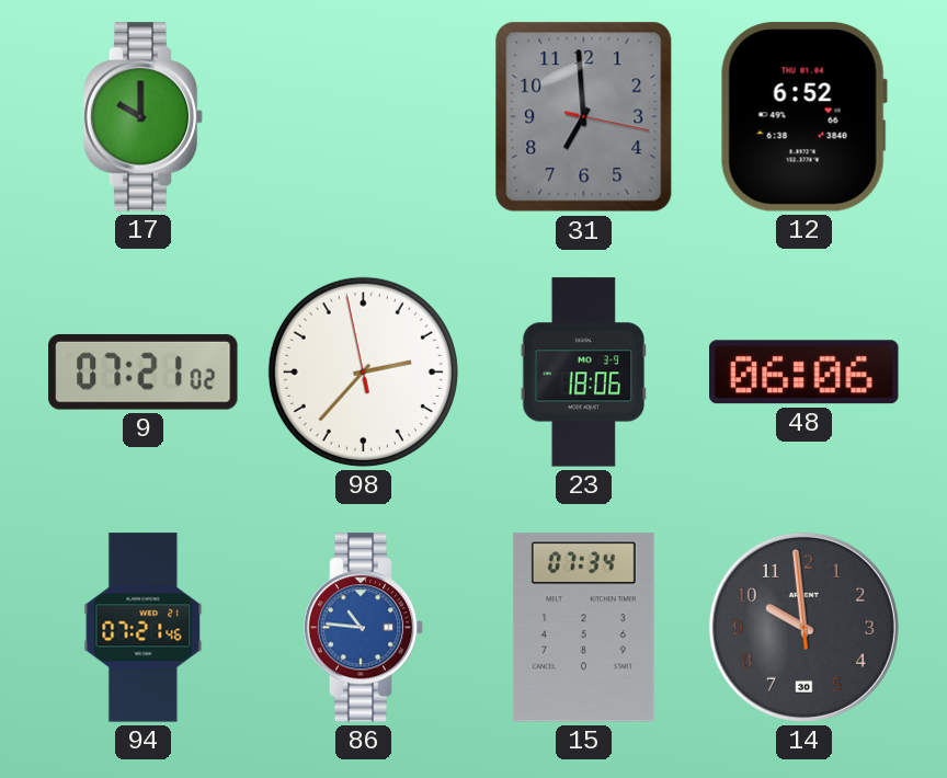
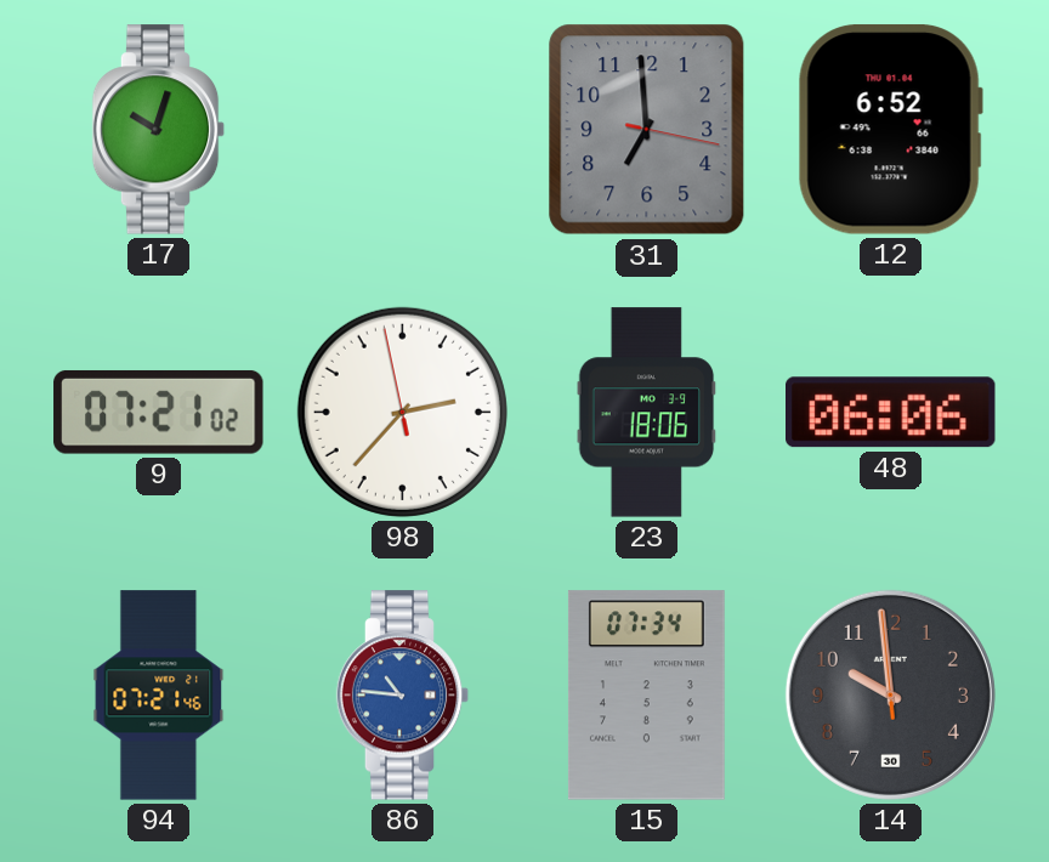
17: 10:00 -> 10:03 (159, 130)
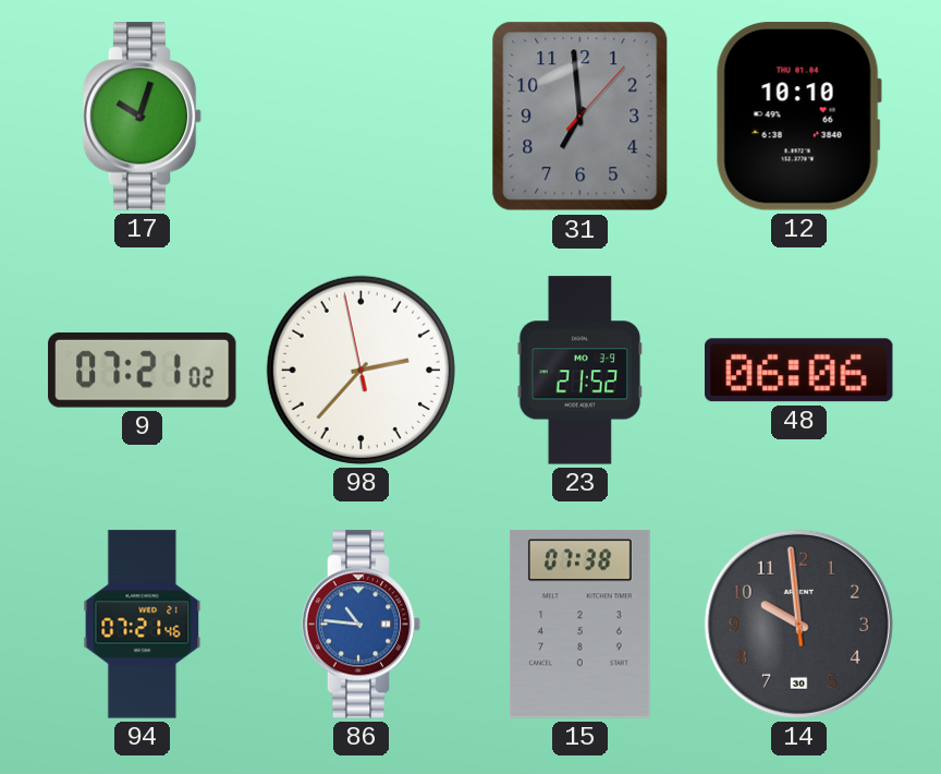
31: 6:59:17 -> 6:59:07 (581, 117)
12: 6:52 -> 10:10 (798, 117)
23: 18:06 -> 21:52 (581, 371)
15: 07:34 -> 07:38 (579, 625)
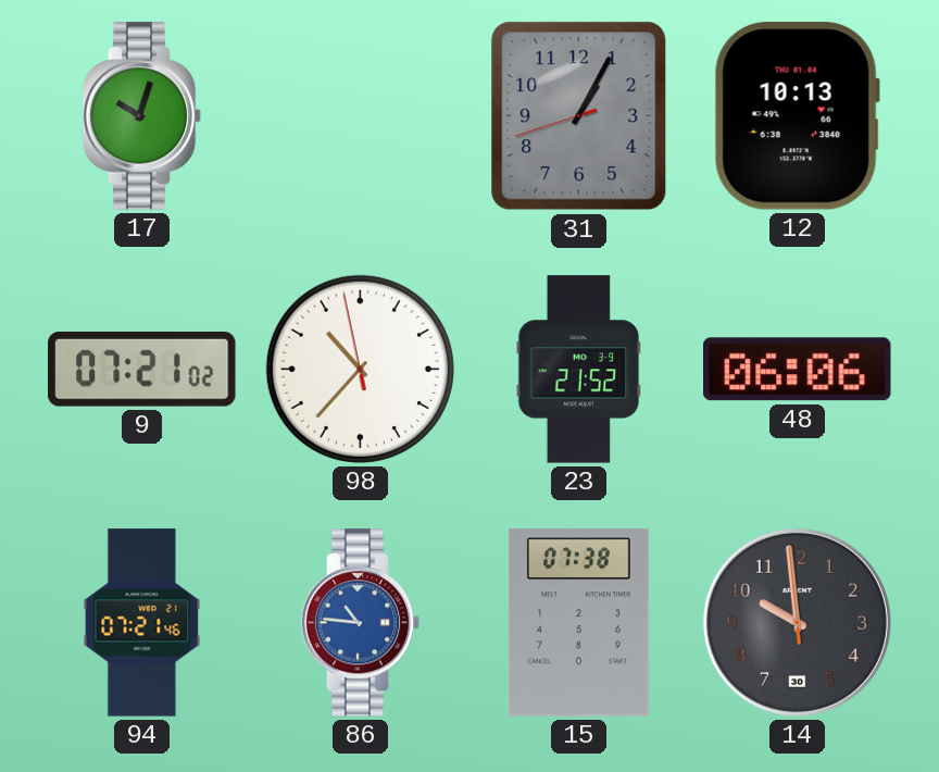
31: 6:59 -> 1:04 (579, 116)
12: 10:10 -> 10:13 (797, 116)
98: 2:36 -> 10:36 (360, 369)
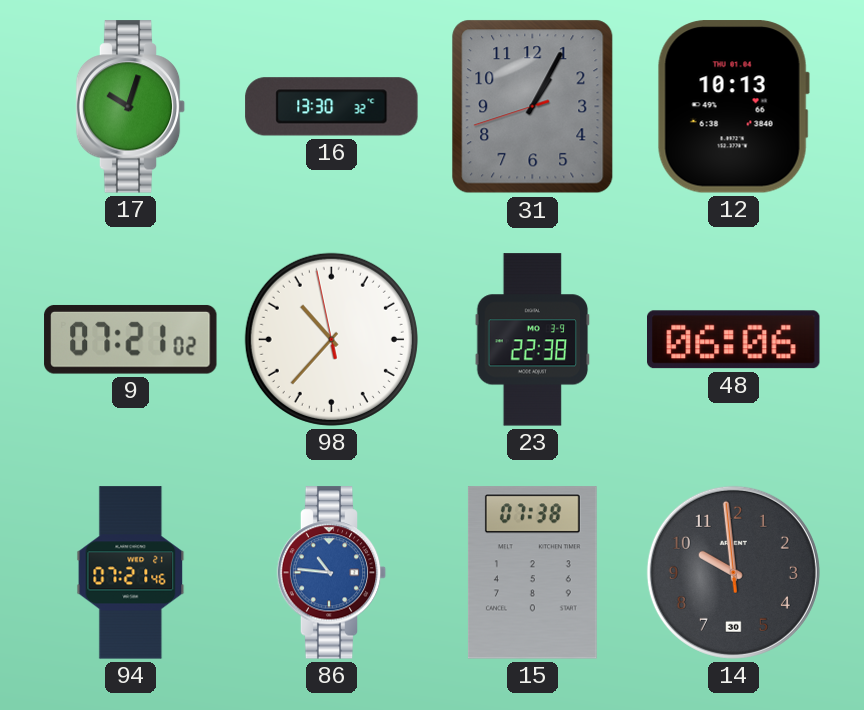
16: none -> 13:30 (332, 107)
23: 21:52 -> 22:38 (533, 340)
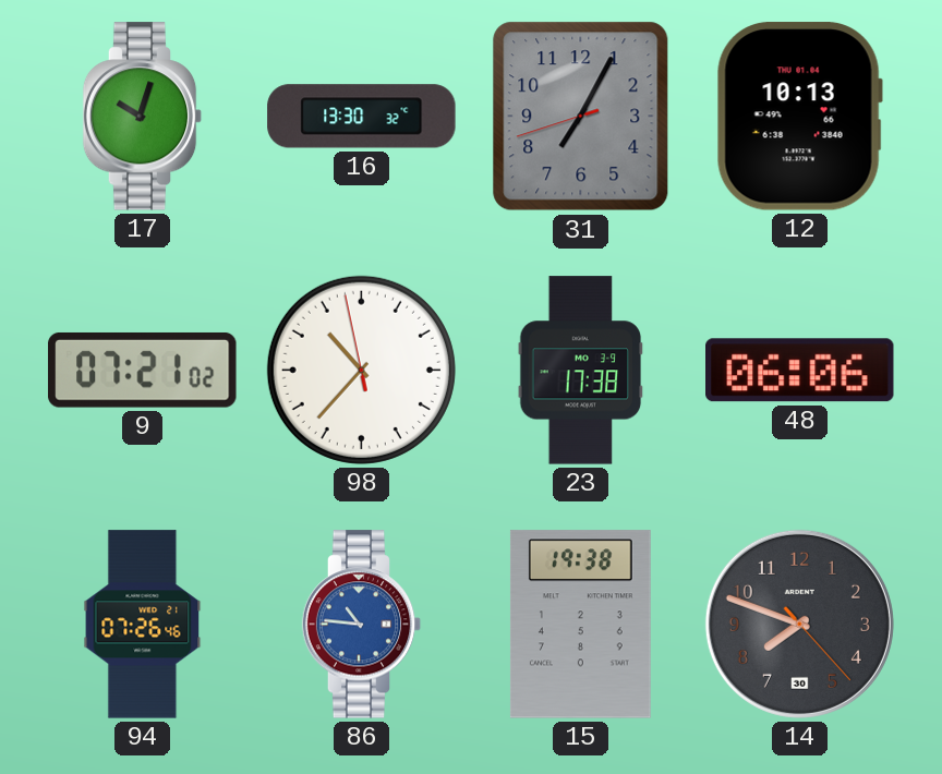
31: 1:04 -> 7:04 (581, 117)
23: 22:38 -> 17:38 (581, 371)
94: 07:21 -> 07:26 (143, 625)
15: 07:38 -> 19:38 (580, 625)
14: 9:58 -> 7:48 (799, 624)
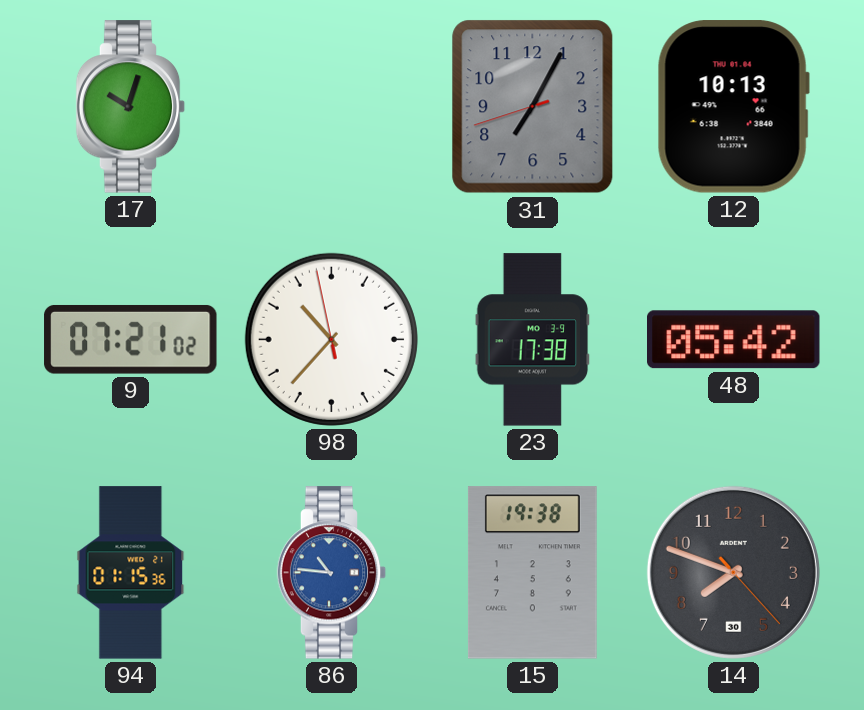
16: 13:30 -> none (362, 117)
48: 06:06 -> 05:42 (734, 340)
94: 07:26 -> 01:15 (131, 573)
